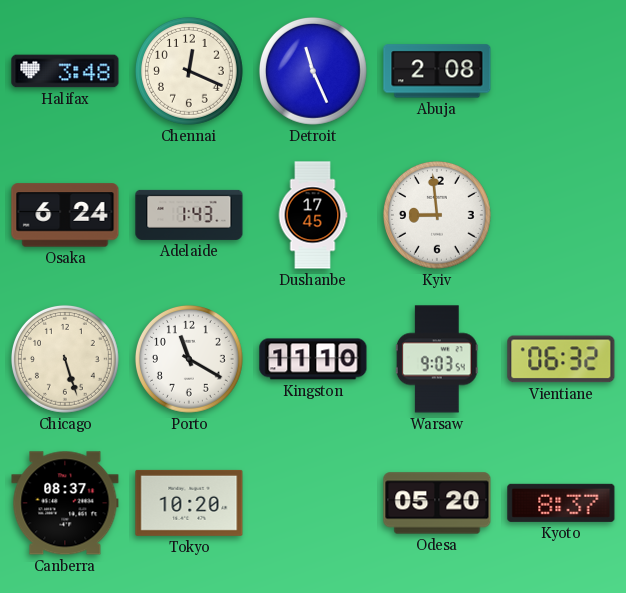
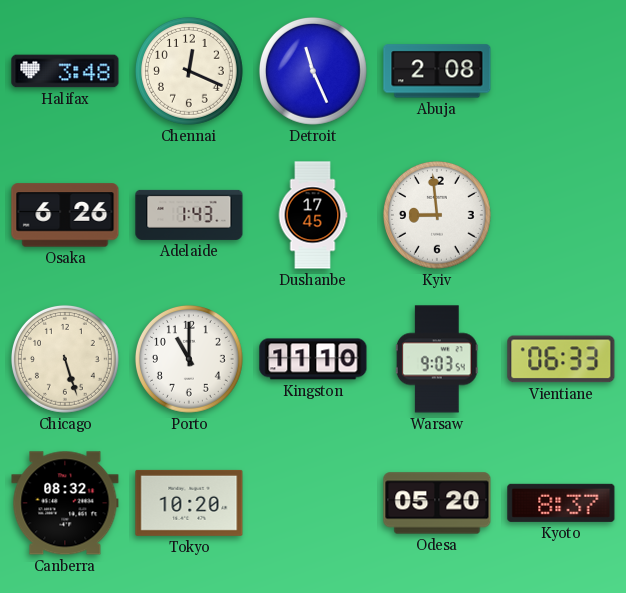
Osaka: 6:24 -> 6:26 (65, 215)
Porto: 11:20 -> 11:00 (189, 359)
Vientiane: 06:32 -> 06:33 (561, 359)
Canberra: 08:37 -> 08:32 (65, 503)
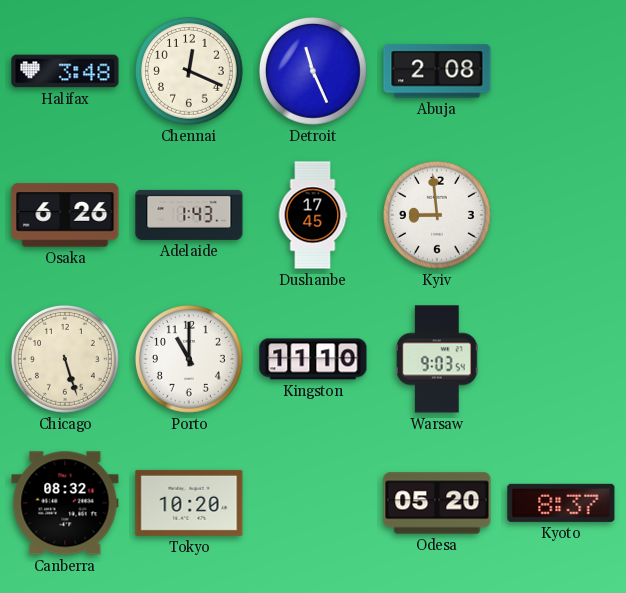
Vientiane: 06:33 -> none (561, 359)
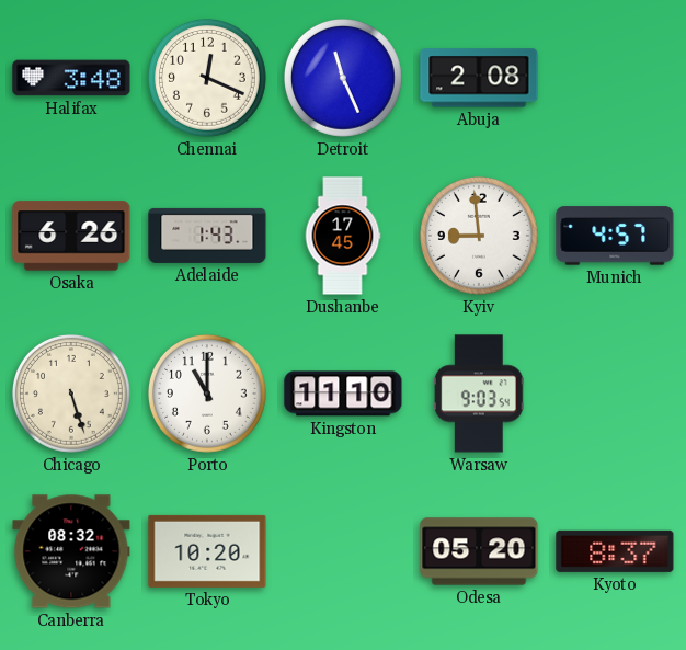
Munich: none -> 4:57 (615, 236)
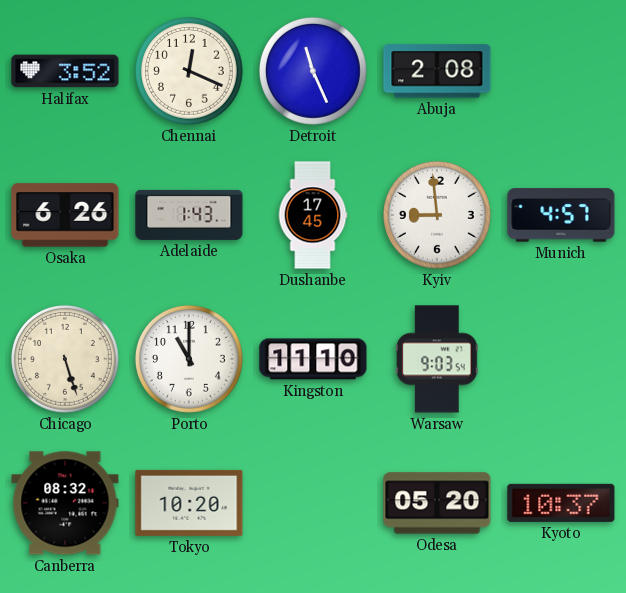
Halifax: 3:48 -> 3:52 (65, 71)
Kyoto: 8:37 -> 10:37 (561, 503)
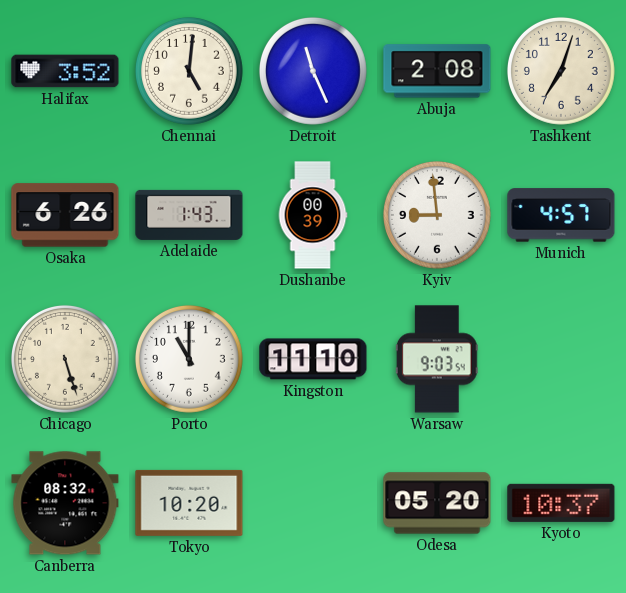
Chennai: 12:19 -> 5:01 (189, 71)
Tashkent: none -> 7:03 (561, 71)
Dushanbe: 17:45 -> 00:39 (313, 215)
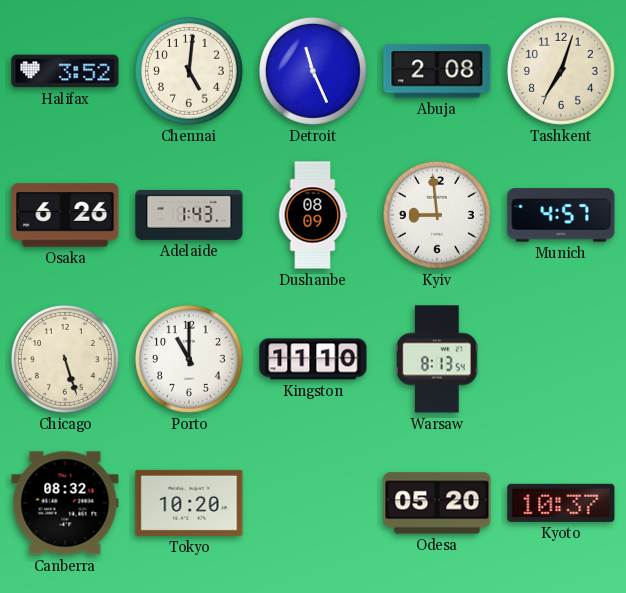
Dushanbe: 00:39 -> 08:09 (313, 215)
Warsaw: 9:03 -> 8:13 (437, 359)
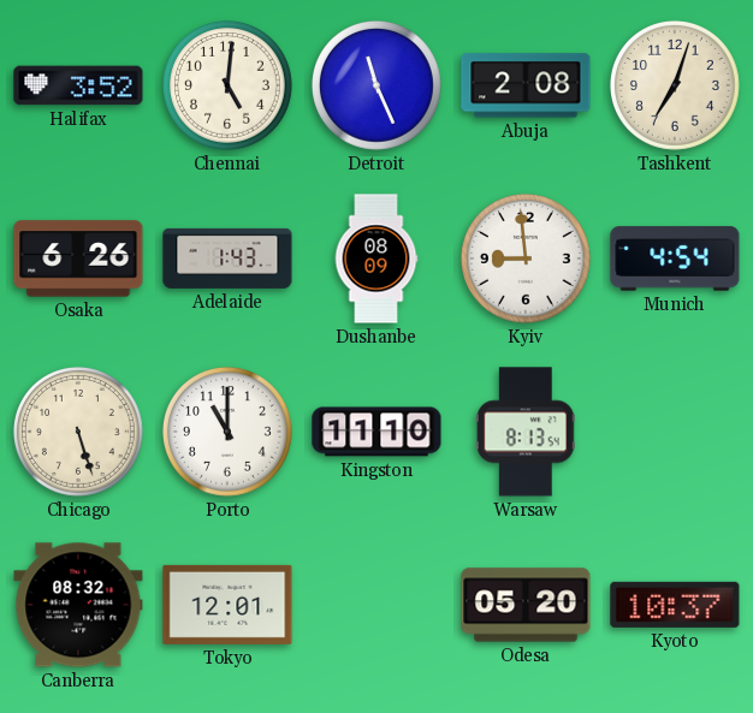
Munich: 4:57 -> 4:54 (675, 259)
Tokyo: 10:20 -> 12:01 (227, 605)
